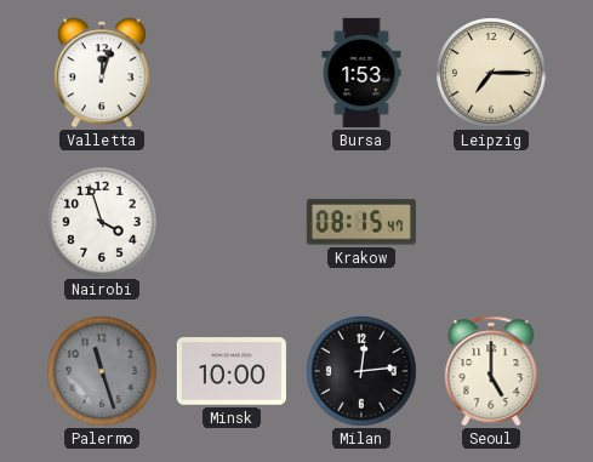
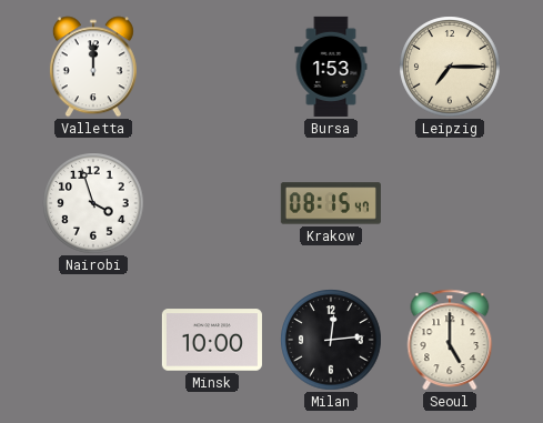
Valletta: 12:03 -> 12:00 (93, 67)
Palermo: 11:27 -> none (102, 371)
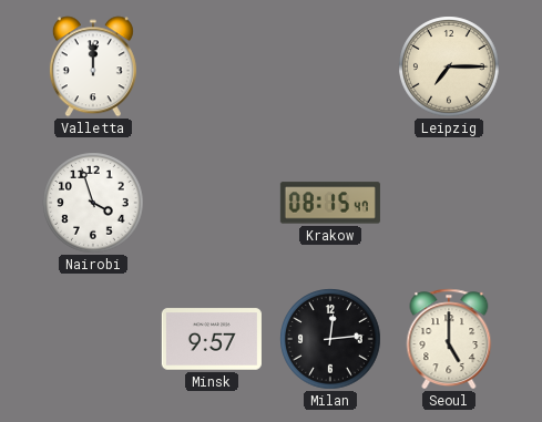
Bursa: 1:53 -> none (331, 67)
Minsk: 10:00 -> 9:57 (212, 339)
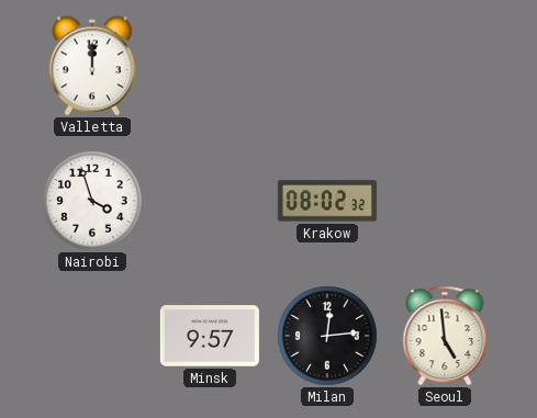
Leipzig: 7:15 -> none (449, 66)
Krakow: 08:15 -> 08:02 (327, 201)
Seoul: 5:00 -> 4:59 (445, 336)
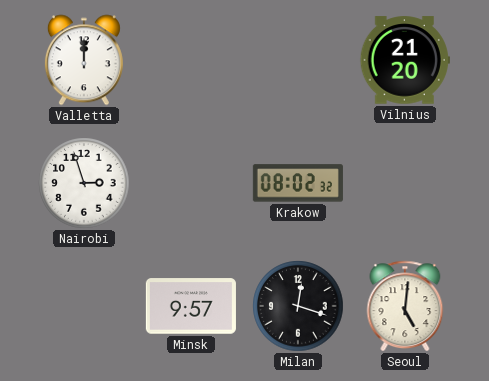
Vilnius: none -> 21:20 (405, 60)
Nairobi: 3:57 -> 2:57 (84, 183)
Milan: 12:14 -> 12:18 (298, 306)
Seoul: 4:59 -> 5:01 (405, 306)
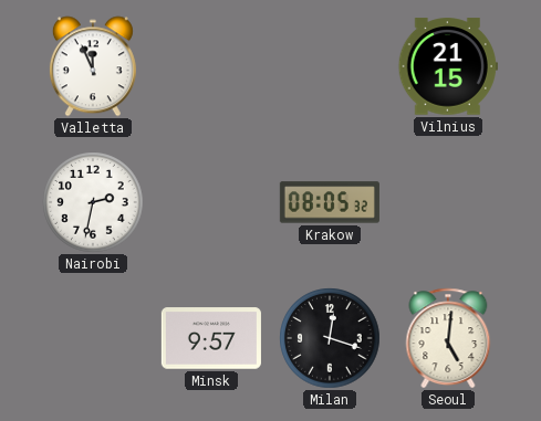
Valletta: 12:00 -> 11:56 (93, 66)
Vilnius: 21:20 -> 21:15 (448, 66)
Nairobi: 2:57 -> 2:32 (93, 202)
Krakow: 08:02 -> 08:05 (330, 202)
